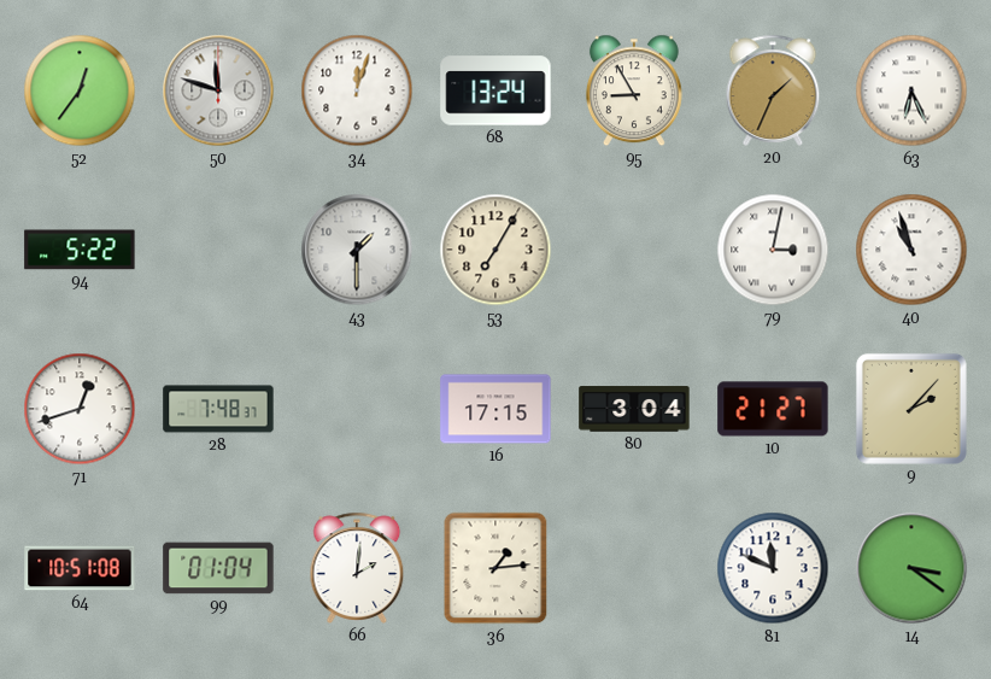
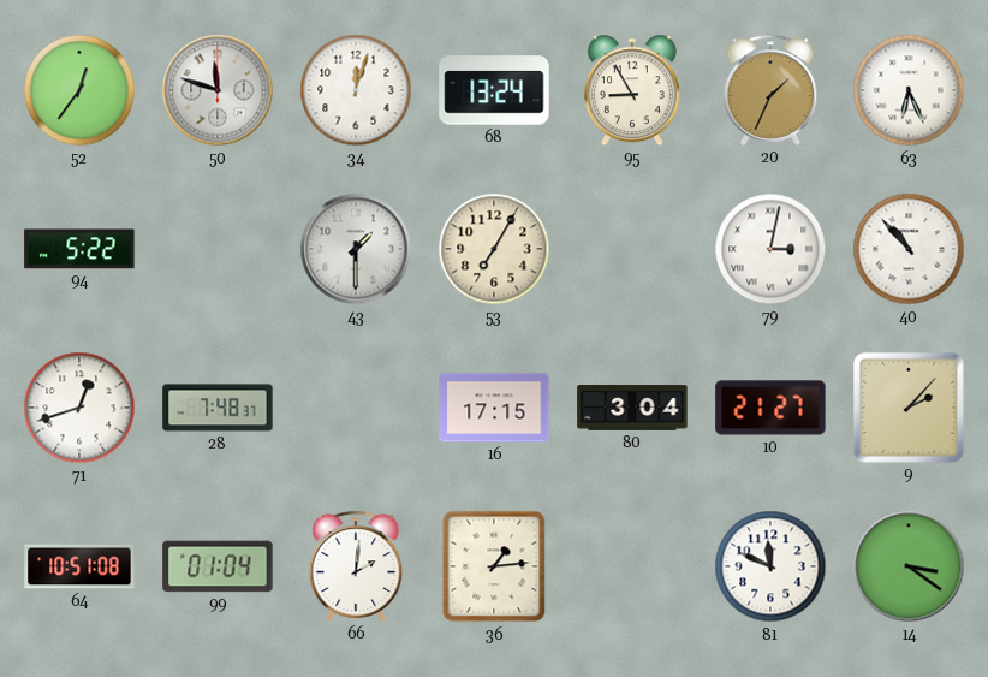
40: 10:57 -> 10:53 (909, 249)
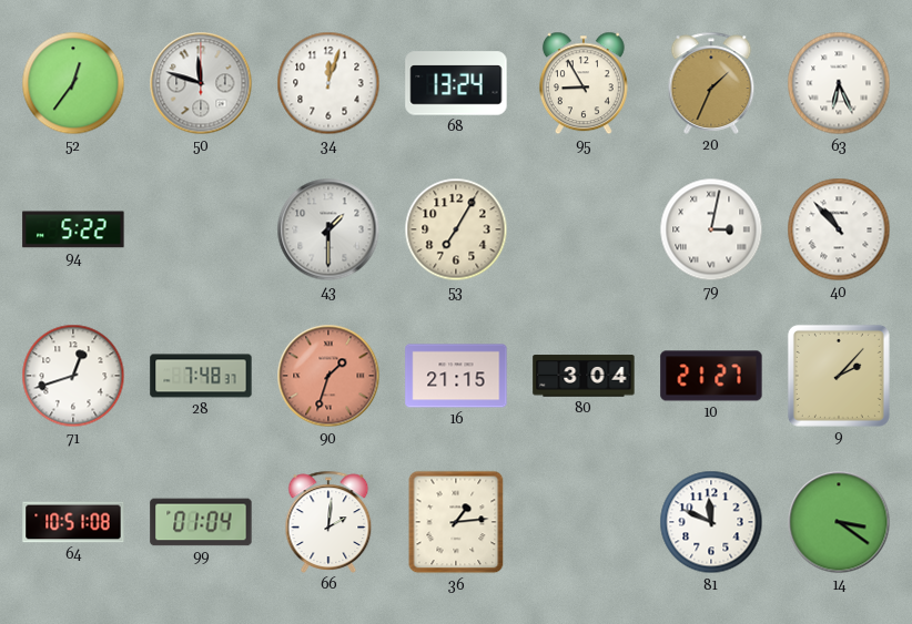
90: none -> 1:33 (328, 376)
16: 17:15 -> 21:15 (456, 376)
